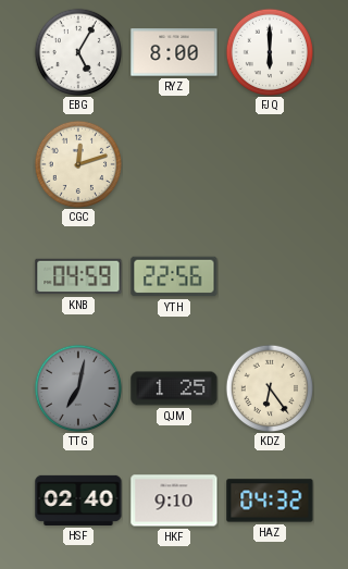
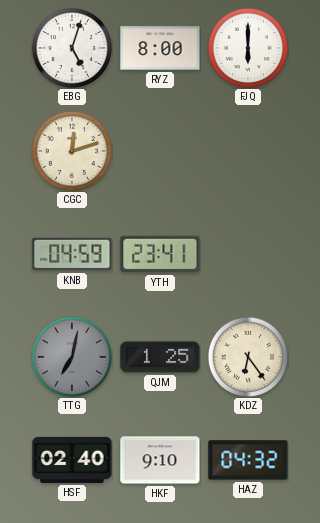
EBG: 5:05 -> 5:03 (72, 48)
YTH: 22:56 -> 23:41 (160, 254)
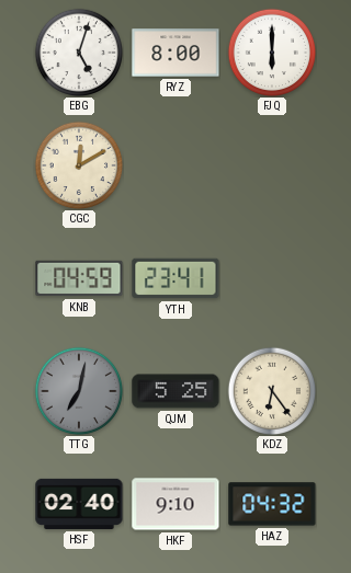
CGC: 12:12 -> 12:10 (79, 165)
QJM: 1:25 -> 5:25 (175, 391)
